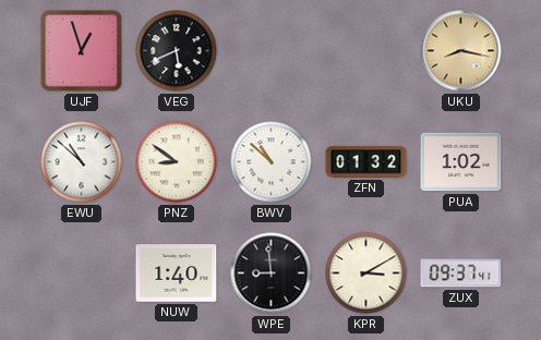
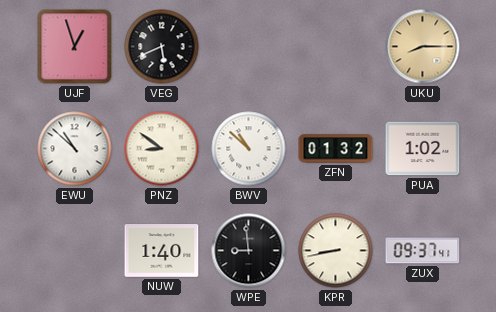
UKU: 8:17 -> 8:15 (423, 47)
KPR: 3:10 -> 8:43 (336, 251)
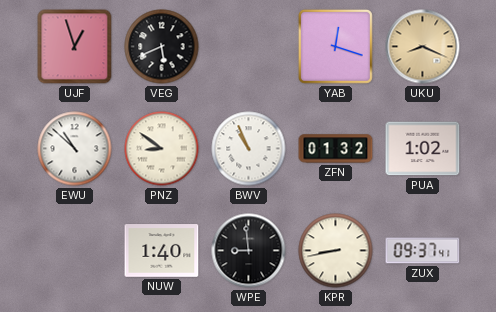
YAB: none -> 12:18 (335, 46)
UKU: 8:15 -> 8:19 (423, 47)
BWV: 10:52 -> 10:56 (249, 149)
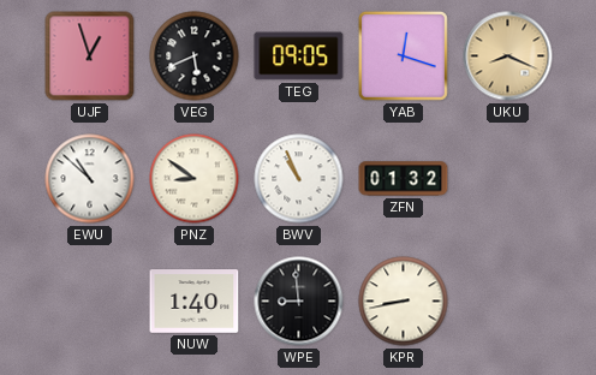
TEG: none -> 09:05 (299, 56)
PUA: 1:02 -> none (423, 149)
ZUX: 09:37 -> none (423, 251)
